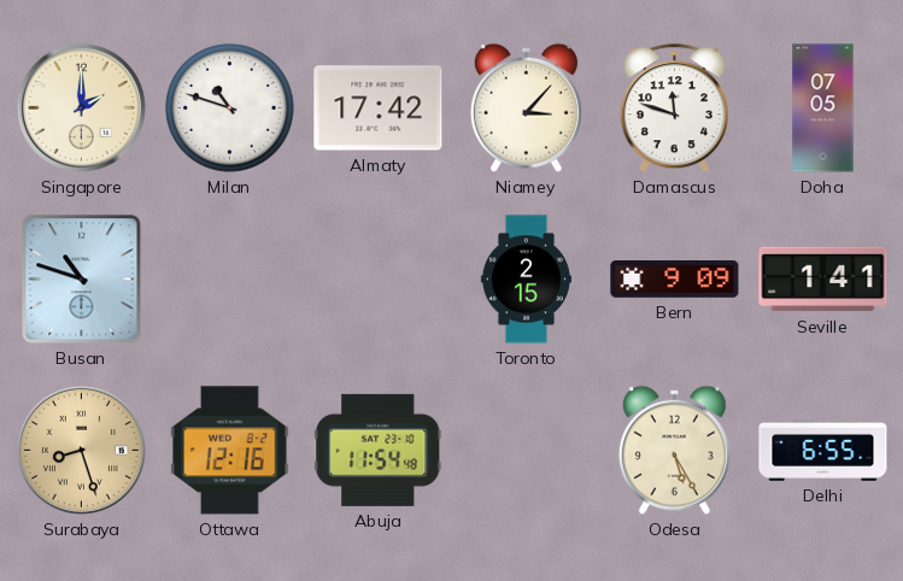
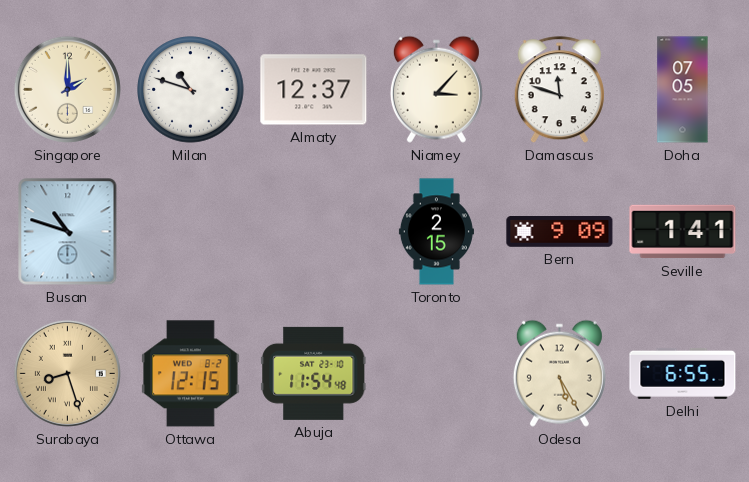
Almaty: 17:42 -> 12:37 (314, 90)
Ottawa: 12:16 -> 12:15 (191, 374)
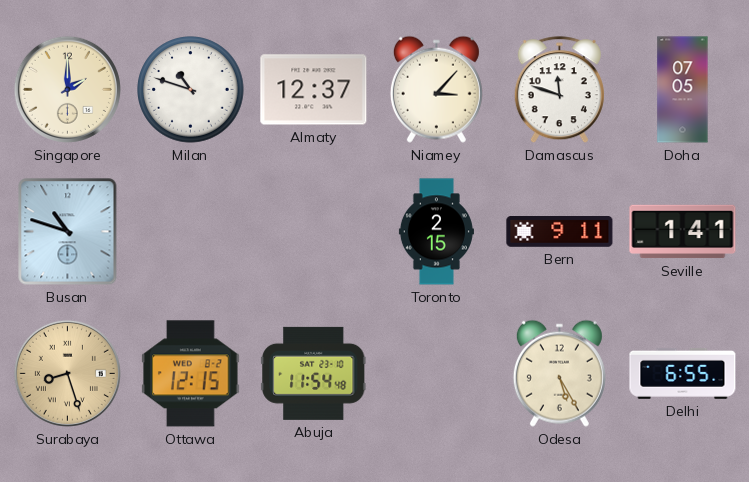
Bern: 9:09 -> 9:11 (560, 232)
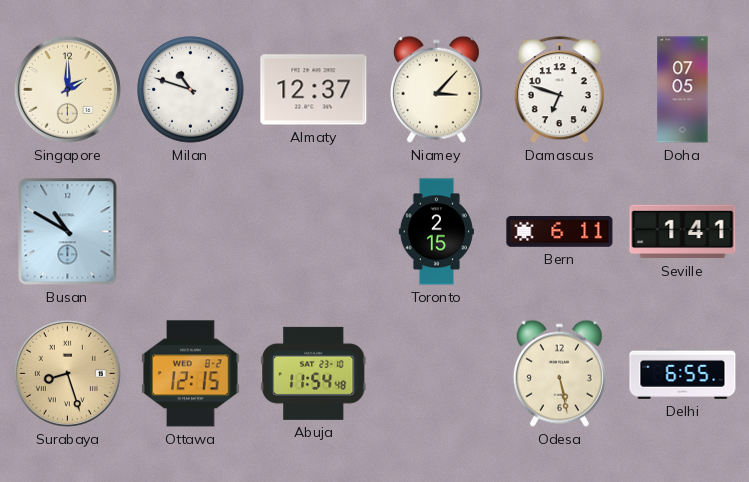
Damascus: 11:48 -> 6:48 (559, 90)
Busan: 10:48 -> 10:50 (68, 232)
Bern: 9:11 -> 6:11 (560, 232)
Odesa: 5:25 -> 5:28 (559, 373)
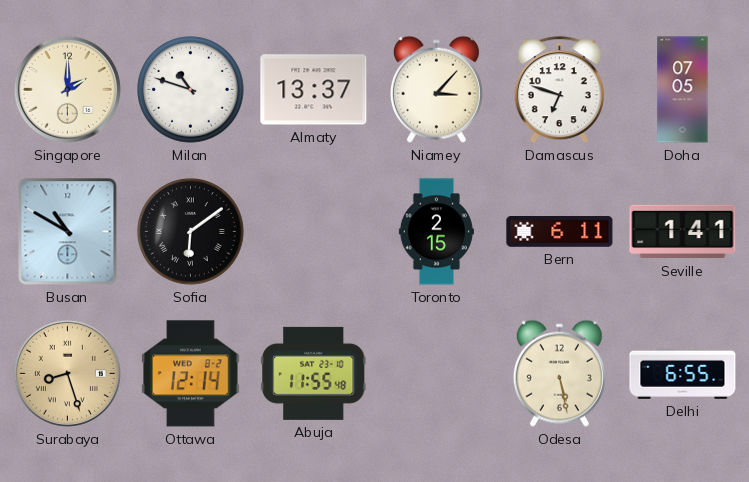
Almaty: 12:37 -> 13:37 (314, 90)
Sofia: none -> 6:09 (191, 232)
Ottawa: 12:15 -> 12:14 (191, 374)
Abuja: 11:54 -> 11:55 (314, 373)
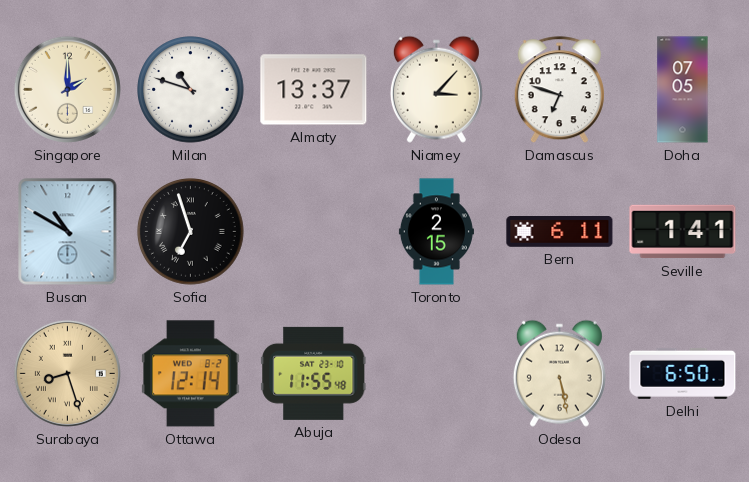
Sofia: 6:09 -> 6:57 (191, 232)
Delhi: 6:55 -> 6:50 (683, 373)
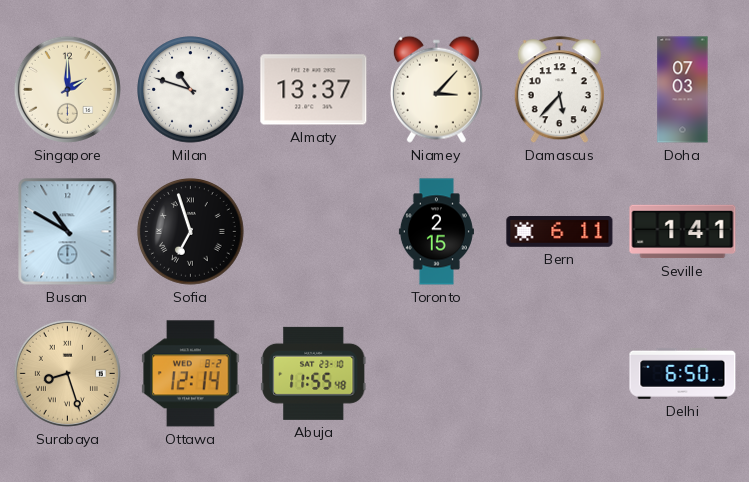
Damascus: 6:48 -> 5:37 (559, 90)
Doha: 07:05 -> 07:03 (683, 90)
Odesa: 5:28 -> none (559, 373)
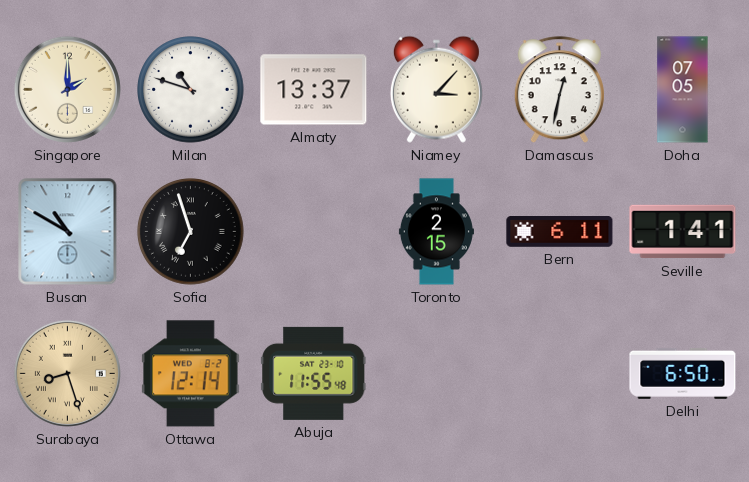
Damascus: 5:37 -> 12:32 (559, 90)
Doha: 07:03 -> 07:05 (683, 90)
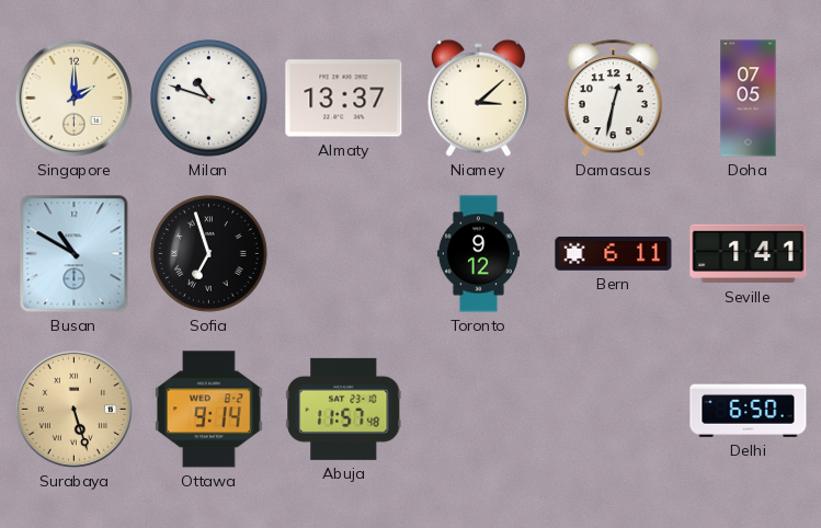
Niamey: 3:07 -> 3:08 (478, 97)
Toronto: 2:15 -> 9:12 (478, 254)
Surabaya: 8:27 -> 5:27 (73, 409)
Ottawa: 12:14 -> 9:14 (209, 410)
Abuja: 11:55 -> 11:57 (344, 409)
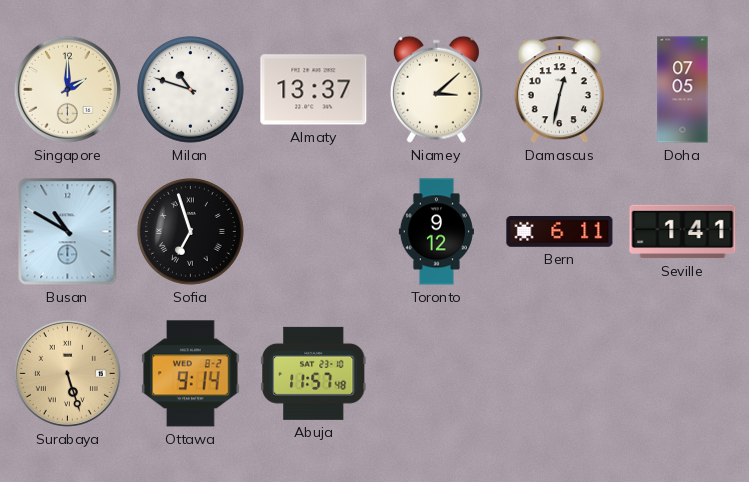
Delhi: 6:50 -> none (749, 409)
